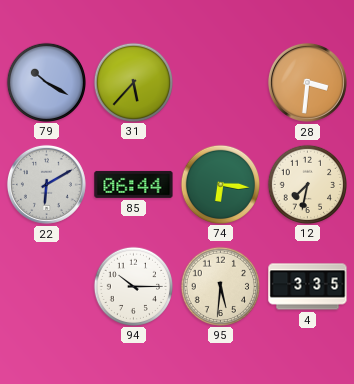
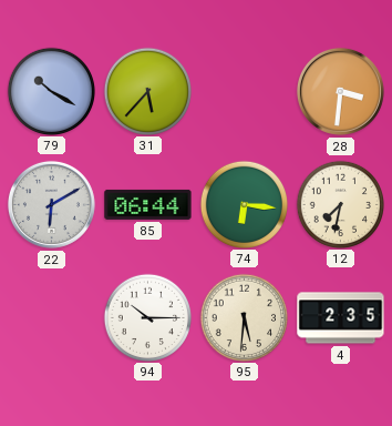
4: 3:35 -> 2:35 (341, 318)
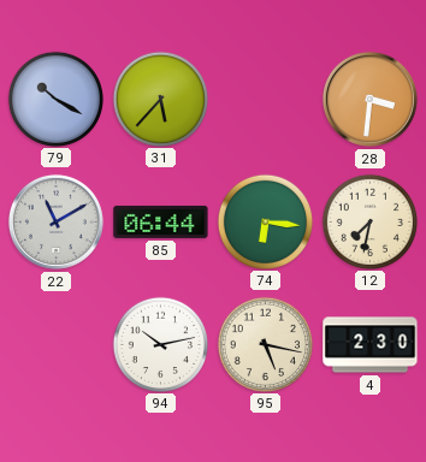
22: 6:10 -> 11:10 (55, 221)
94: 10:15 -> 10:13 (160, 344)
95: 5:31 -> 5:17 (265, 344)
4: 2:35 -> 2:30 (371, 345)
